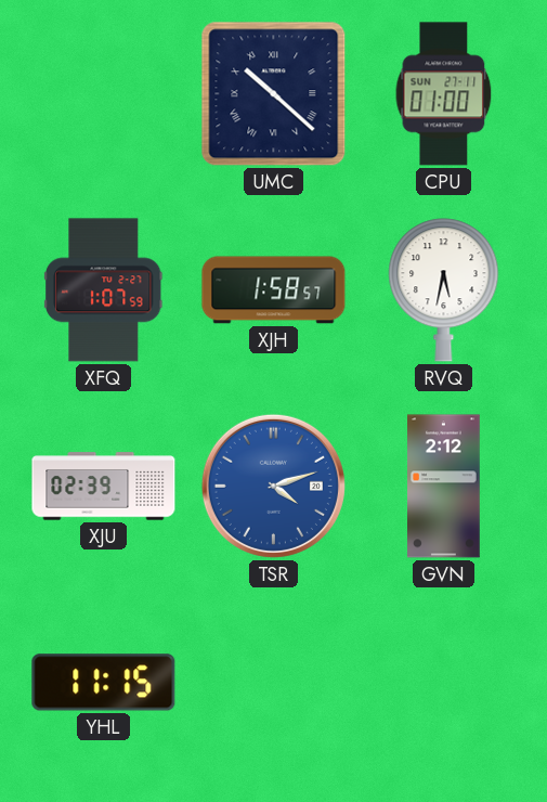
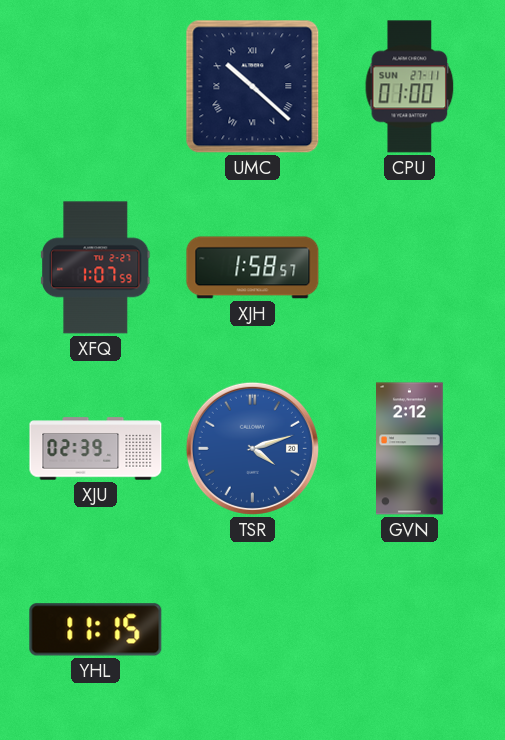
RVQ: 5:32 -> none (444, 290)
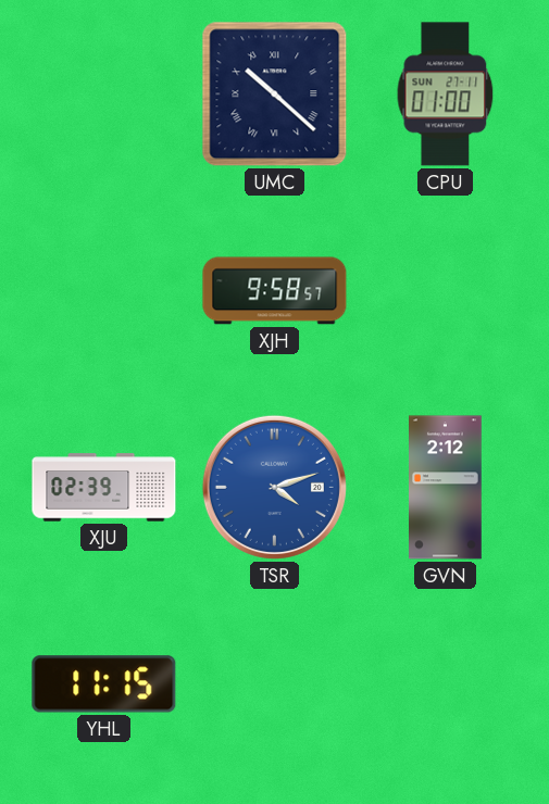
XFQ: 1:07 -> none (96, 268)
XJH: 1:58 -> 9:58 (275, 291)
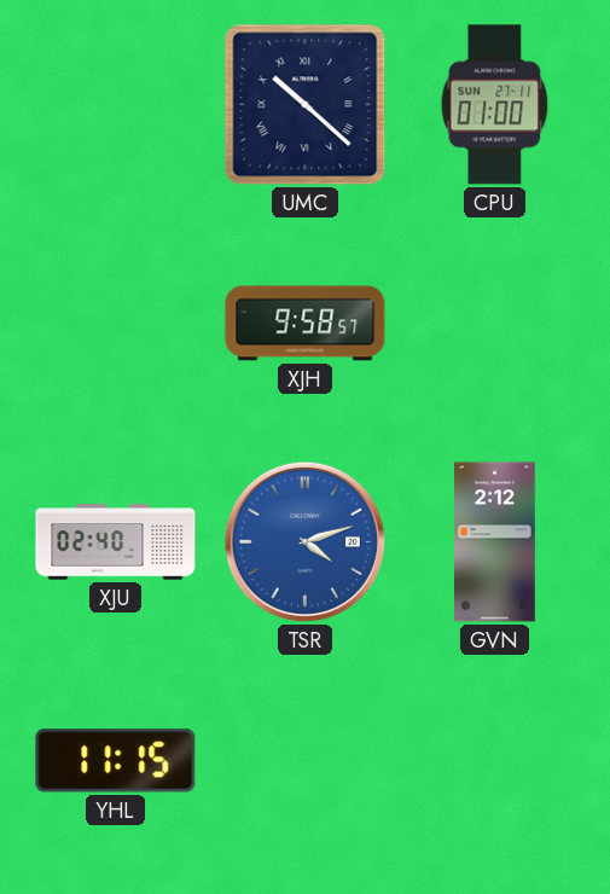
XJU: 02:39 -> 02:40 (116, 542)
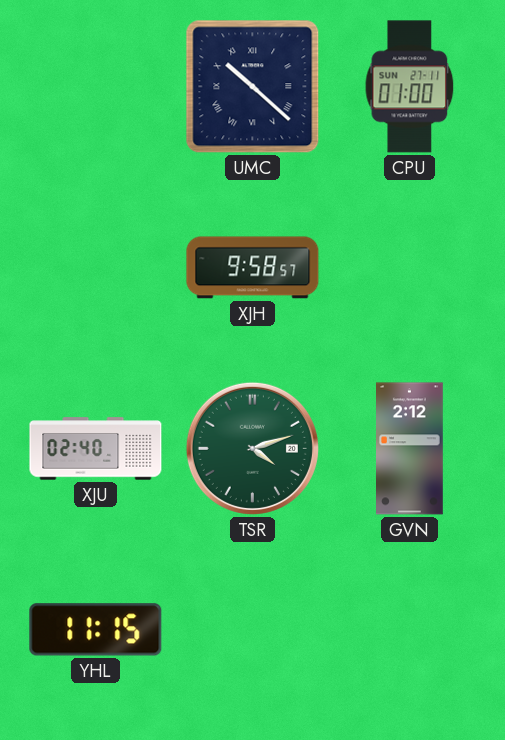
TSR dial: blue -> green (252, 448)
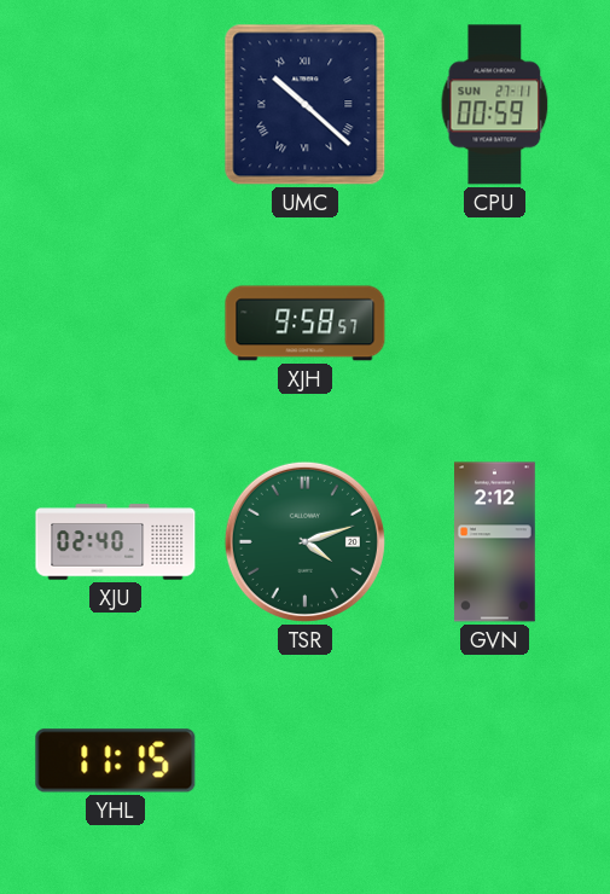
CPU: 01:00 -> 00:59 (495, 105)
